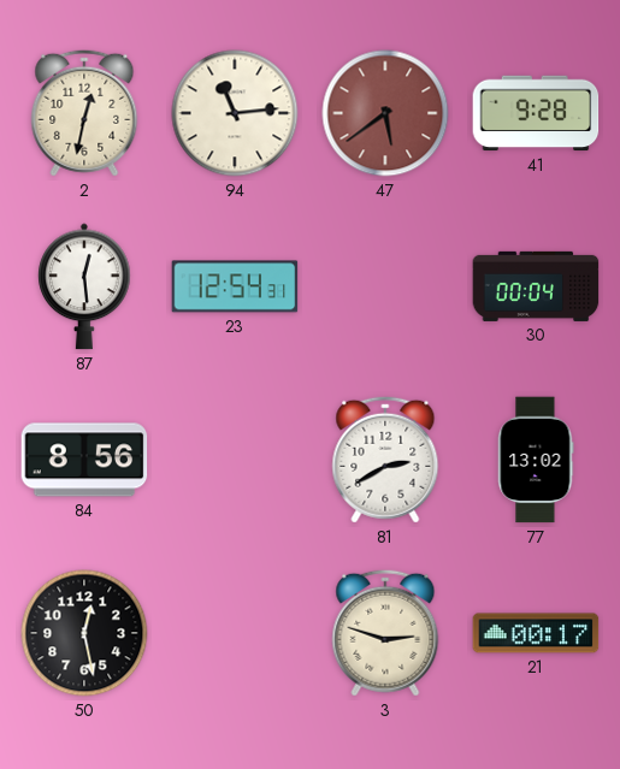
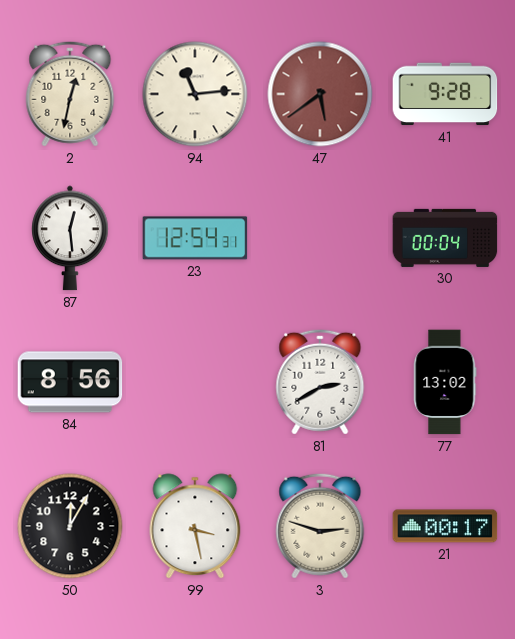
50: 12:28 -> 12:05 (70, 526)
99: none -> 3:28 (195, 526)
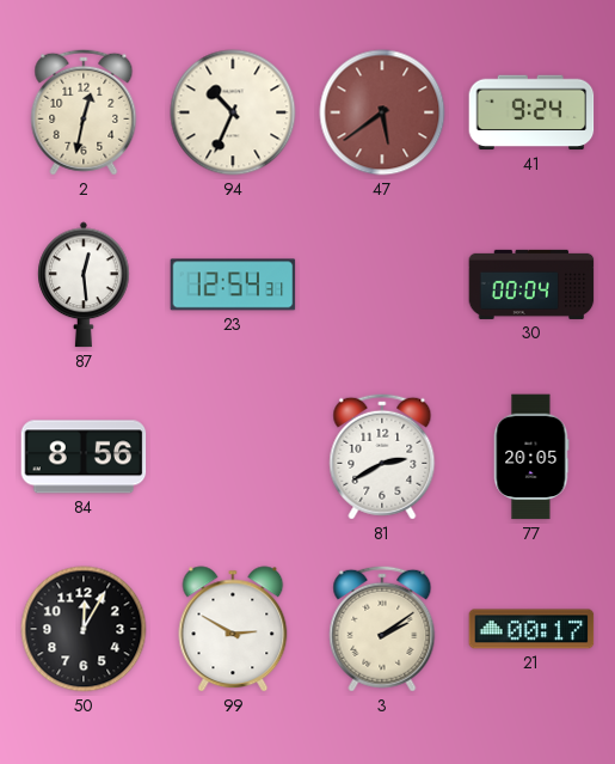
94: 11:14 -> 10:34 (233, 112)
41: 9:28 -> 9:24 (531, 112)
77: 13:02 -> 20:05 (531, 457)
99: 3:28 -> 2:50 (233, 629)
3: 2:48 -> 2:09 (382, 629)
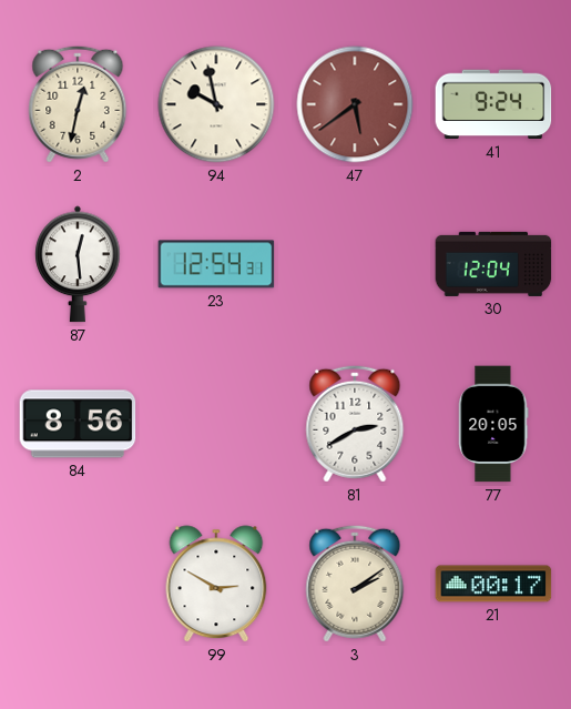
94: 10:34 -> 9:58 (216, 104)
30: 00:04 -> 12:04 (493, 264)
50: 12:05 -> none (84, 629)
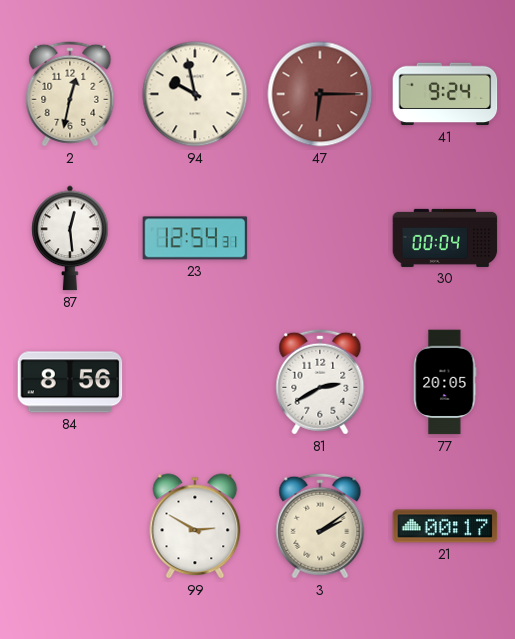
47: 5:39 -> 6:15 (320, 94)
30: 12:04 -> 00:04 (445, 238)
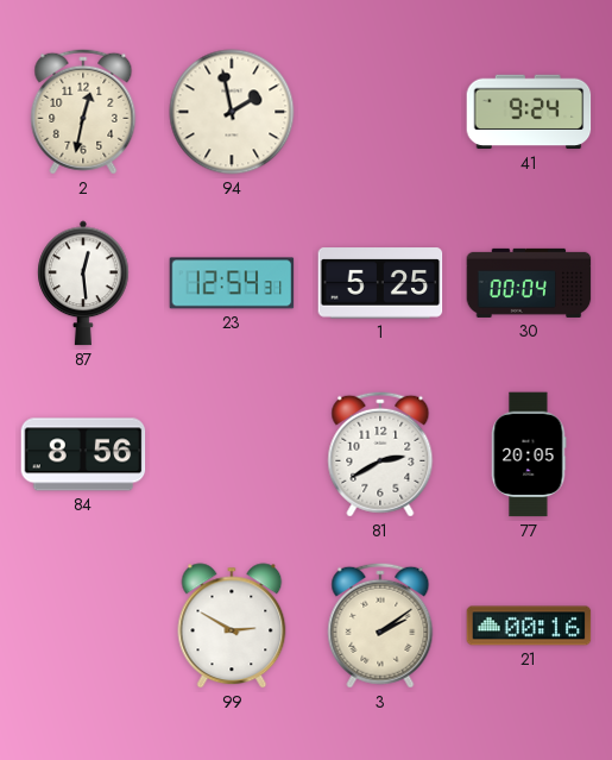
94: 9:58 -> 1:58 (232, 112)
47: 6:15 -> none (320, 94)
1: none -> 5:25 (380, 283)
21: 00:17 -> 00:16 (529, 626)
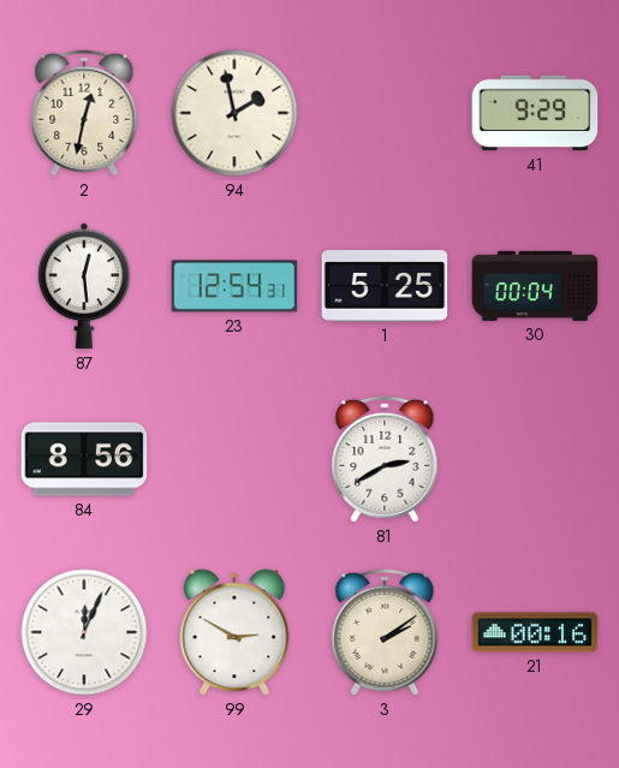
41: 9:24 -> 9:29 (535, 113)
77: 20:05 -> none (529, 454)
29: none -> 12:04 (84, 632)
